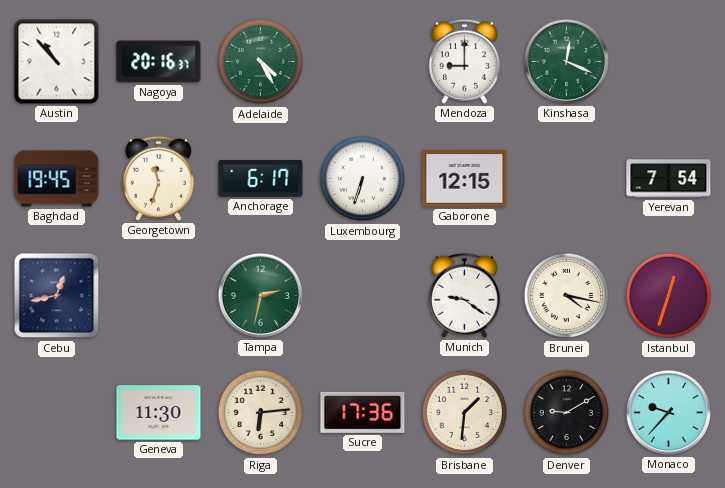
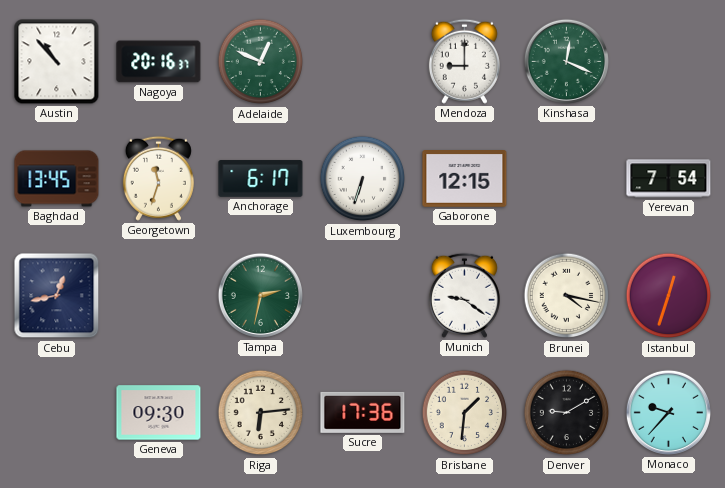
Adelaide: 4:25 -> 12:49 (261, 62)
Baghdad: 19:45 -> 13:45 (57, 179)
Geneva: 11:30 -> 09:30 (159, 413)
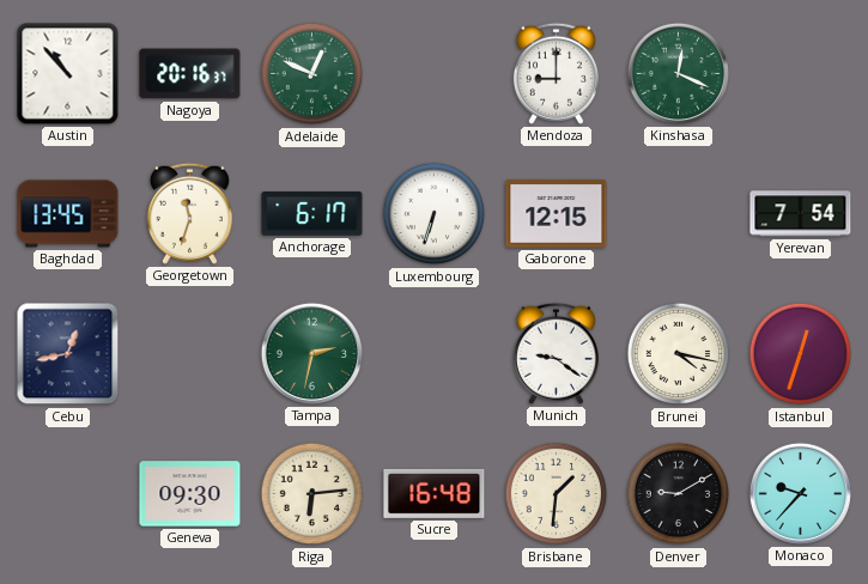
Sucre: 17:36 -> 16:48 (435, 493)
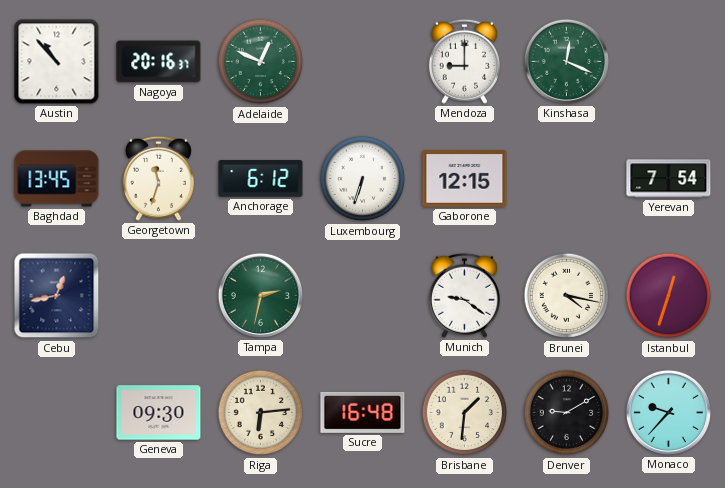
Anchorage: 6:17 -> 6:12 (261, 179)
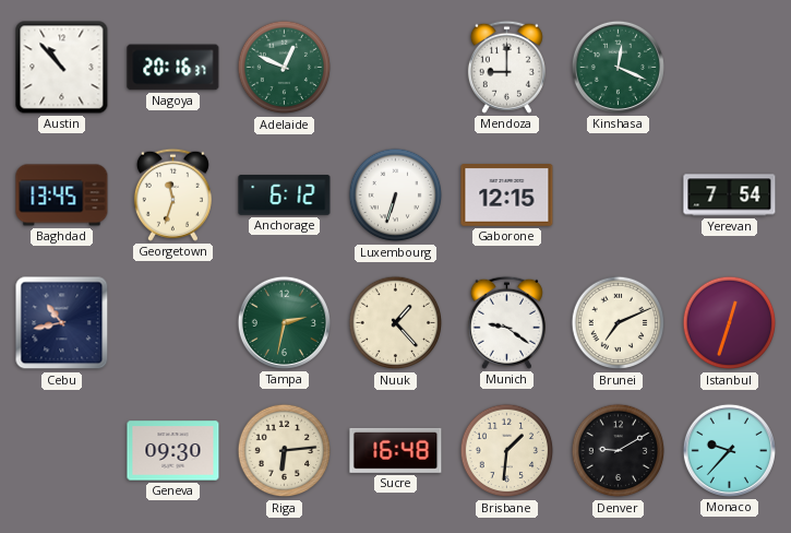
Cebu: 12:43 -> 10:43 (62, 323)
Nuuk: none -> 1:23 (396, 323)
Brunei: 4:17 -> 7:11 (619, 323)
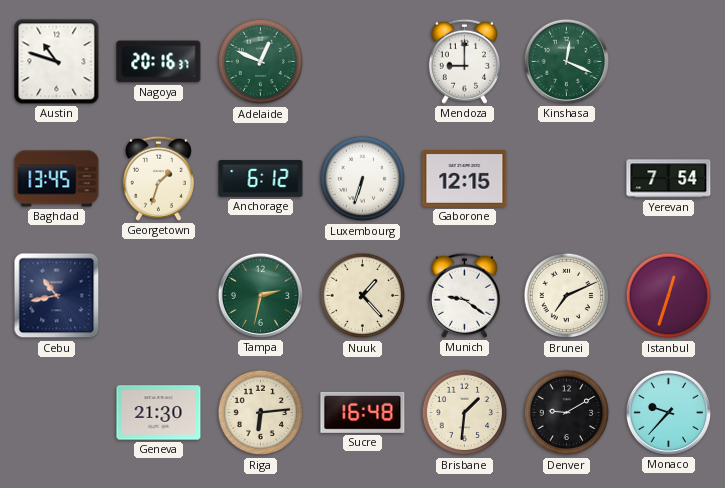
Austin: 10:53 -> 10:48 (57, 62)
Georgetown: 11:33 -> 1:33 (158, 178)
Geneva: 09:30 -> 21:30 (159, 413)
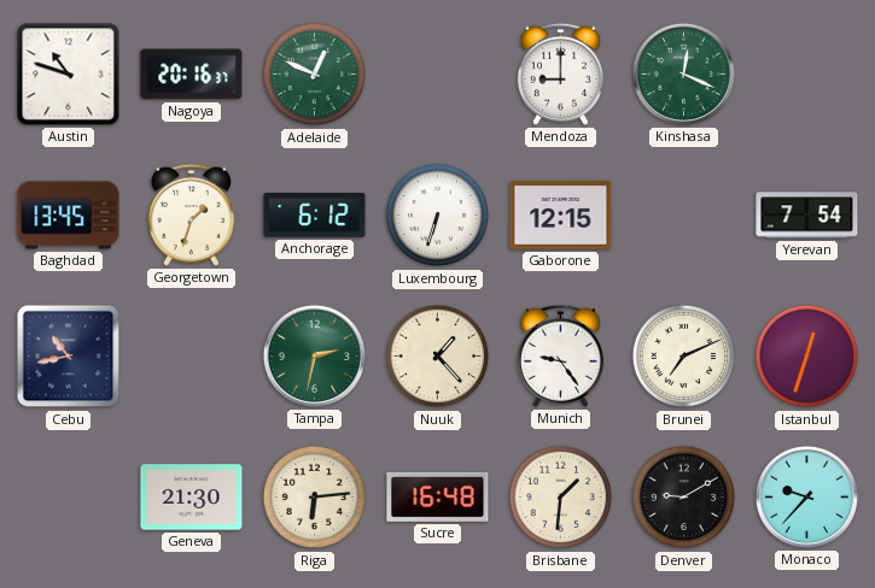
Munich: 9:21 -> 9:24 (560, 355)
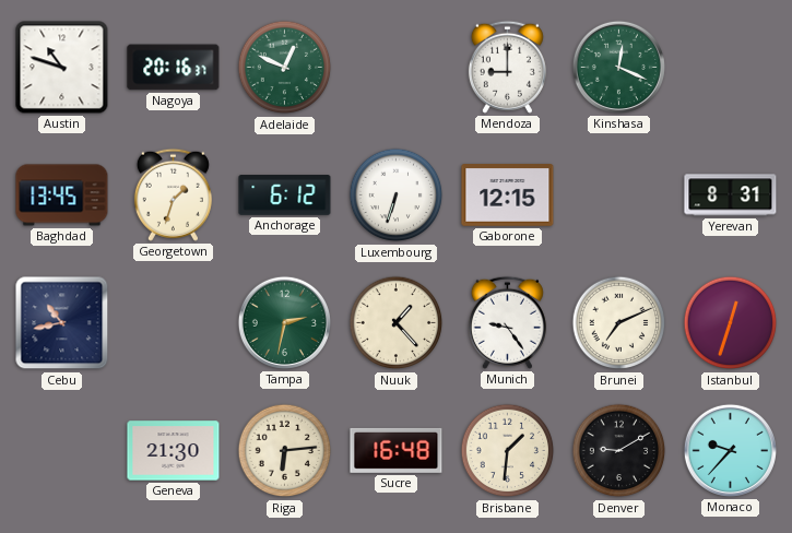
Yerevan: 7:54 -> 8:31 (731, 196)
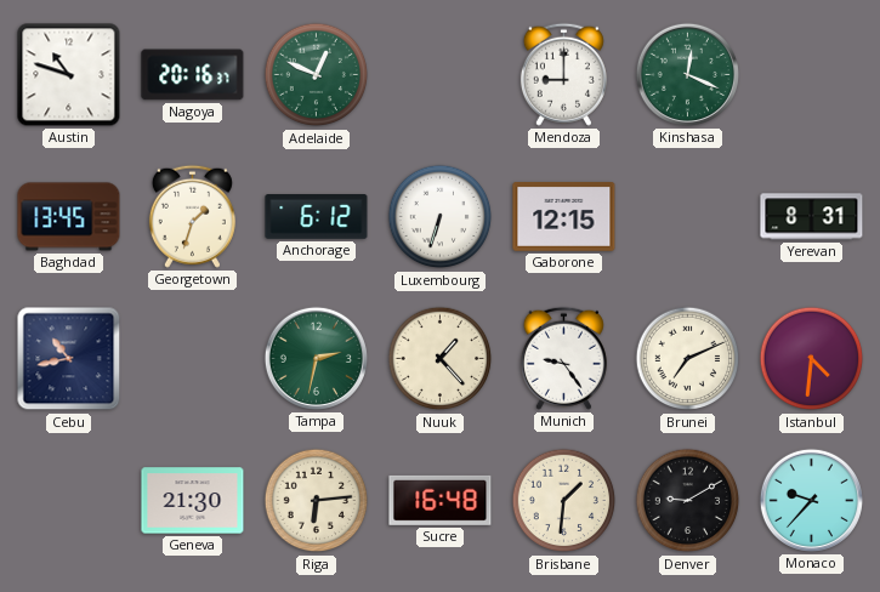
Istanbul: 12:33 -> 4:31 (812, 359)
